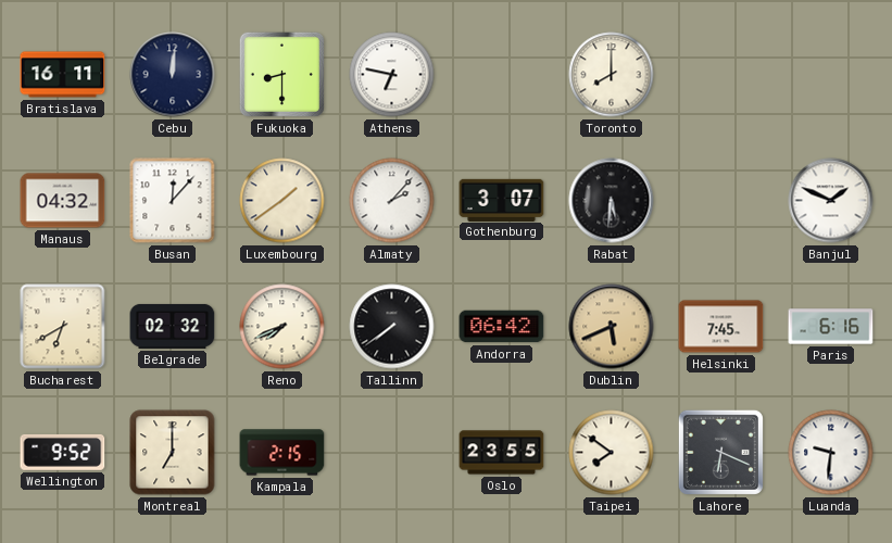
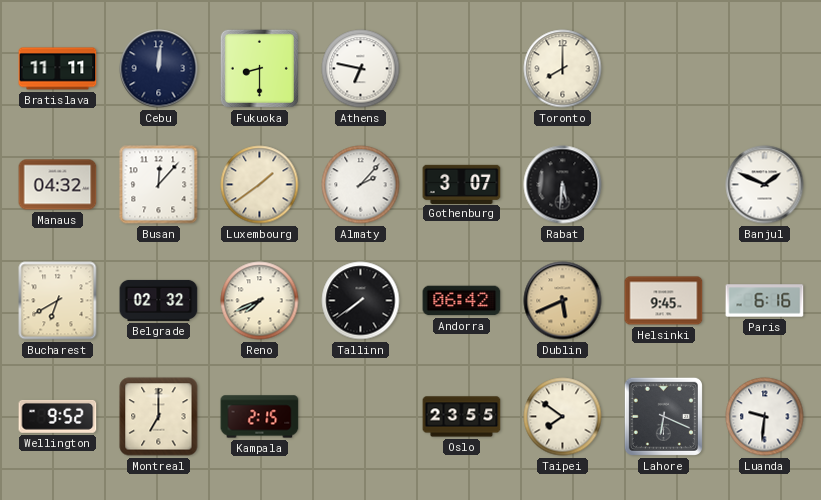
Bratislava: 16:11 -> 11:11 (58, 69)
Helsinki: 7:45 -> 9:45 (664, 301)
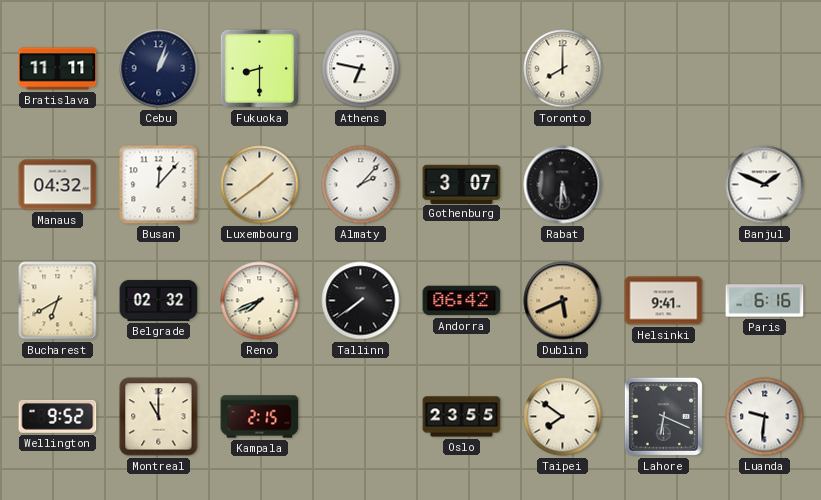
Cebu: 12:01 -> 1:03 (159, 69)
Helsinki: 9:45 -> 9:41 (664, 301)
Montreal: 7:00 -> 11:00 (159, 417)
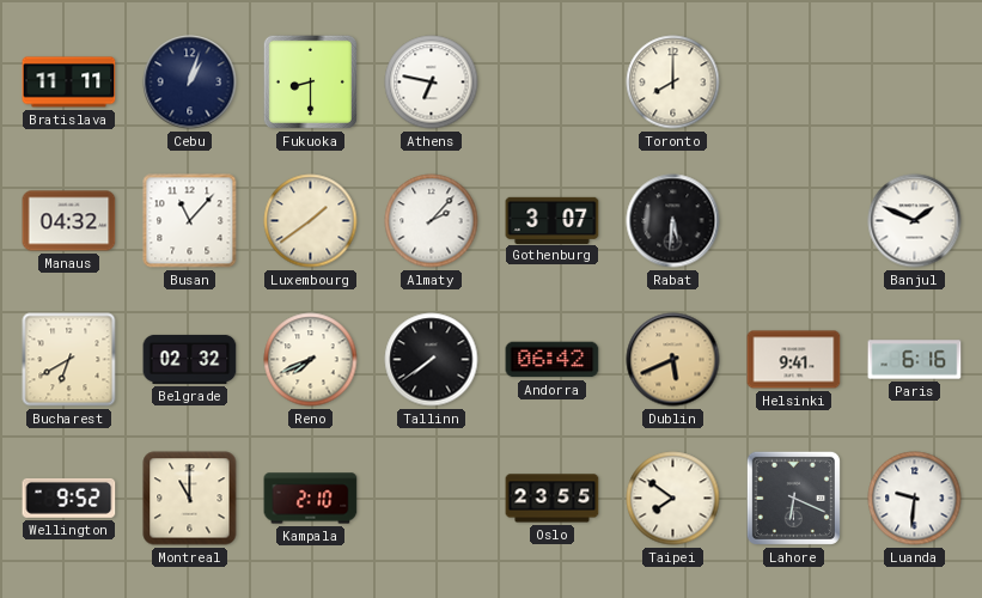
Busan: 12:07 -> 11:07 (190, 221)
Kampala: 2:15 -> 2:10 (311, 499)
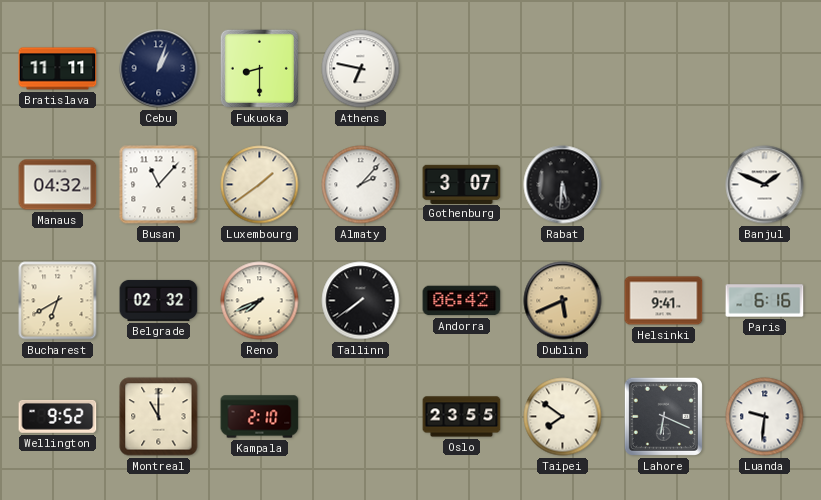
Toronto: 8:00 -> none (673, 83)
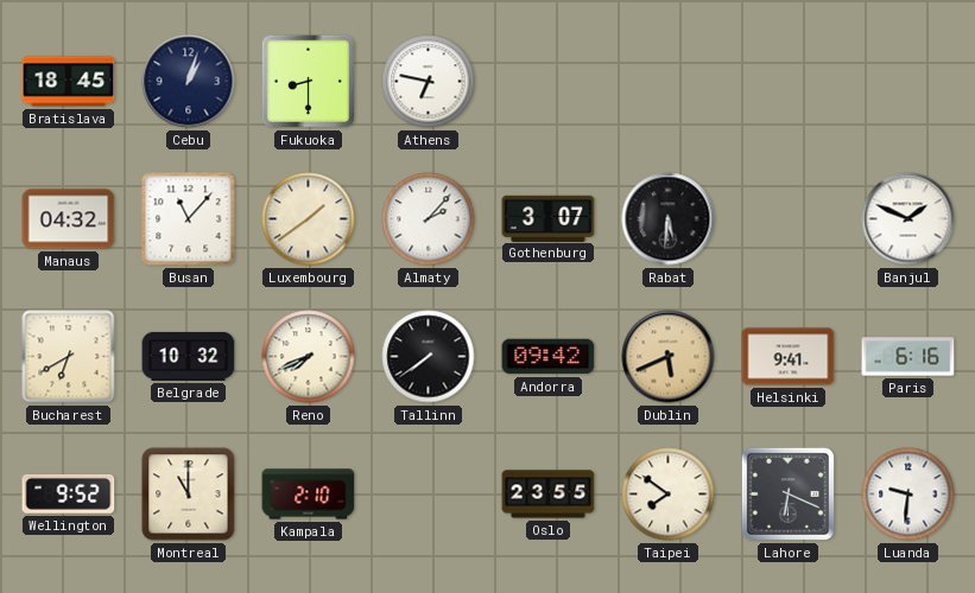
Bratislava: 11:11 -> 18:45 (69, 82)
Belgrade: 02:32 -> 10:32 (189, 356)
Andorra: 06:42 -> 09:42 (549, 357)
